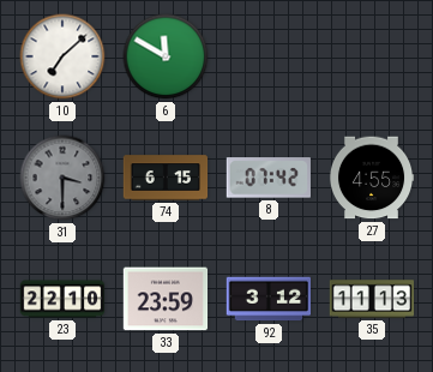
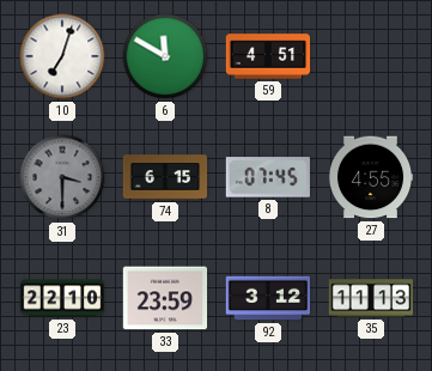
10: 7:08 -> 7:03 (62, 56)
59: none -> 4:51 (268, 56)
8: 07:42 -> 07:45 (267, 177)
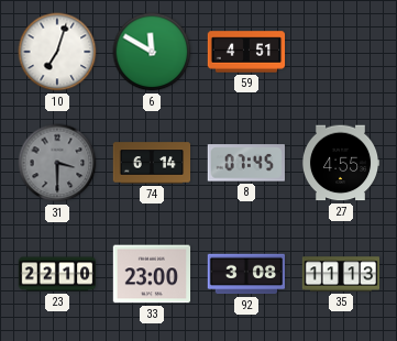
74: 6:15 -> 6:14 (152, 163)
33: 23:59 -> 23:00 (152, 274)
92: 3:12 -> 3:08 (246, 274)
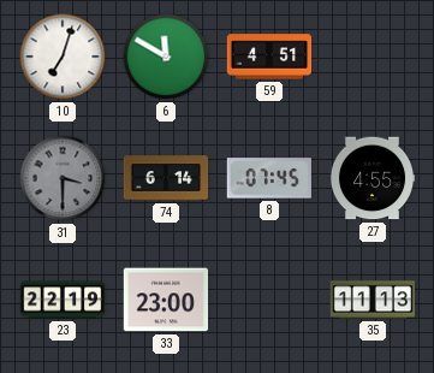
23: 22:10 -> 22:19 (63, 300)
92: 3:08 -> none (246, 274)
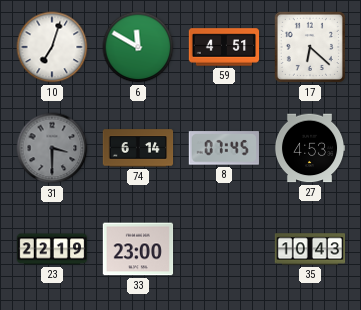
17: none -> 6:22 (310, 47)
27: 4:55 -> 4:53 (310, 148)
35: 11:13 -> 10:43 (310, 249)
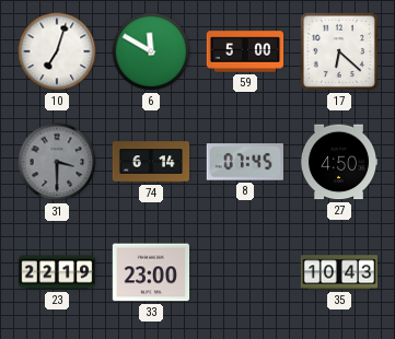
59: 4:51 -> 5:00 (245, 51)
27: 4:53 -> 4:50 (339, 162)
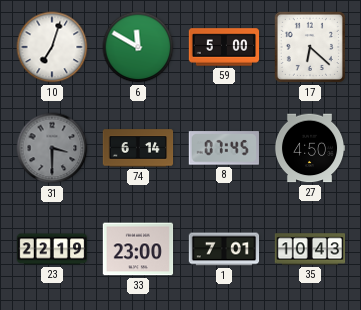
1: none -> 7:01 (224, 249)
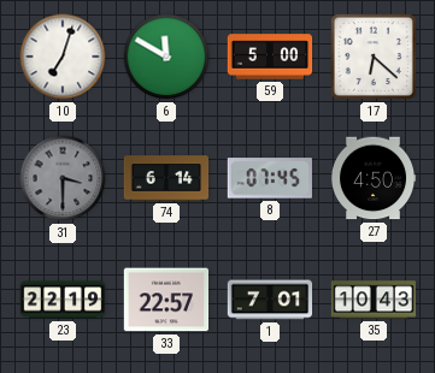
33: 23:00 -> 22:57 (166, 300)
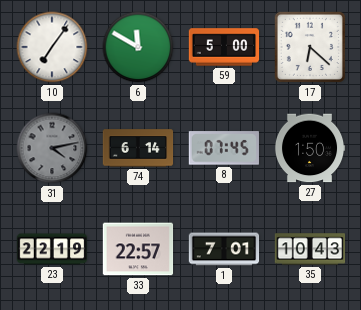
10: 7:03 -> 7:06 (52, 47)
31: 3:30 -> 4:13 (52, 148)
27: 4:50 -> 1:50 (310, 148)
